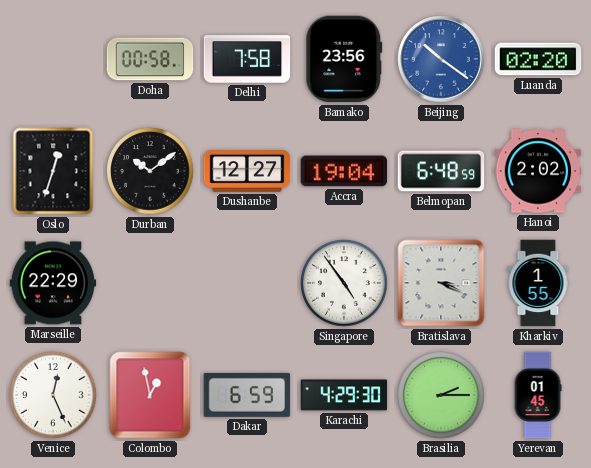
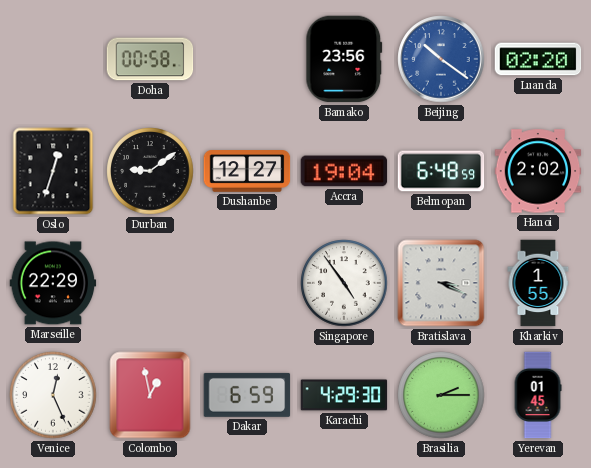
Delhi: 7:58 -> none (247, 59)
Durban: 10:09 -> 9:09 (150, 171)
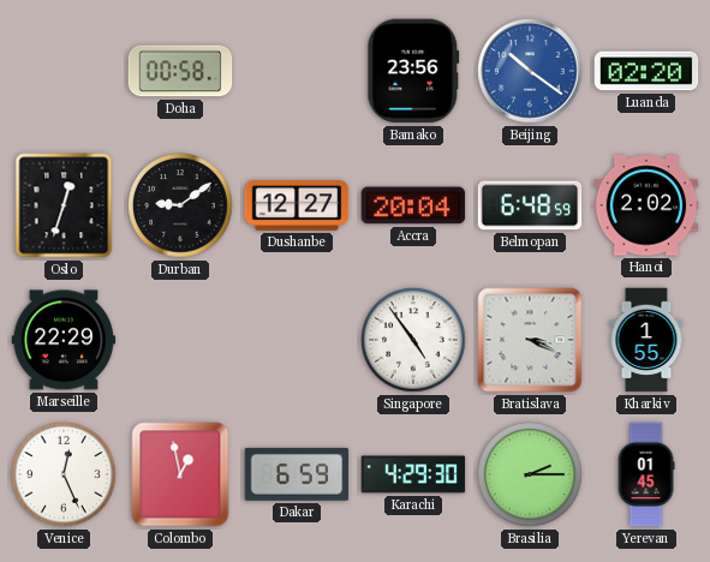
Accra: 19:04 -> 20:04 (413, 205)
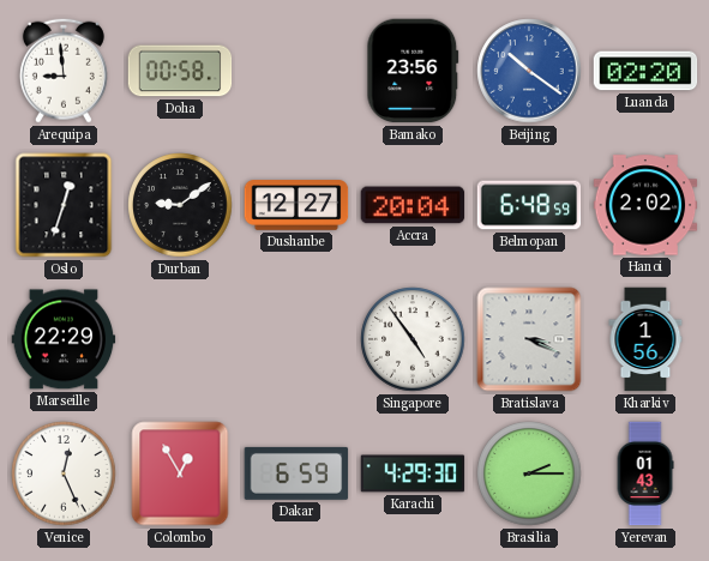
Arequipa: none -> 8:59 (64, 71)
Kharkiv: 1:55 -> 1:56 (645, 339)
Colombo: 12:58 -> 12:55 (180, 473)
Yerevan: 01:45 -> 01:43 (645, 473)
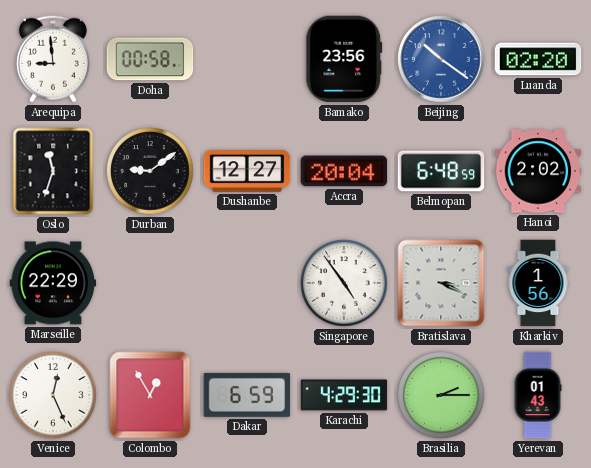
Oslo: 12:33 -> 11:33 (53, 171)
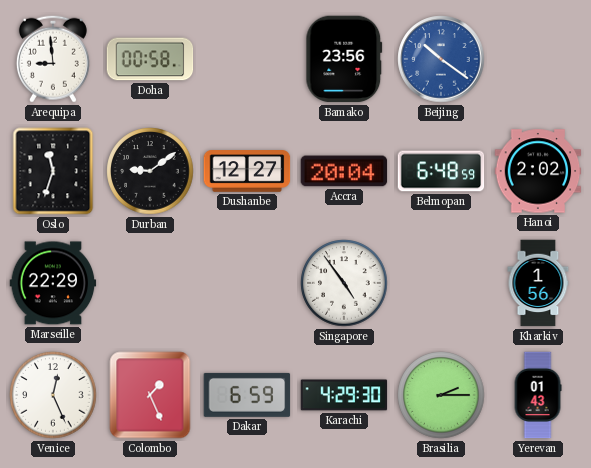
Luanda: 02:20 -> none (538, 59)
Bratislava: 3:19 -> none (441, 283)
Colombo: 12:55 -> 1:26 (150, 395)
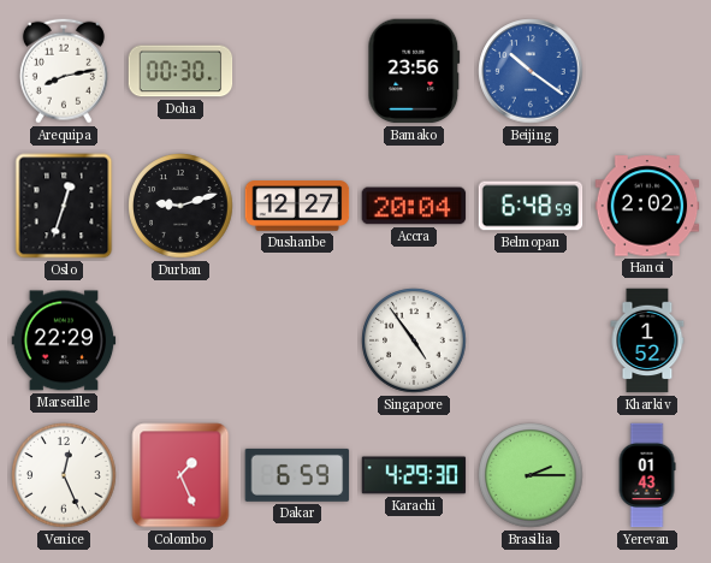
Arequipa: 8:59 -> 8:13 (64, 71)
Doha: 00:58 -> 00:30 (180, 71)
Oslo: 11:33 -> 12:33 (64, 206)
Durban: 9:09 -> 9:12 (180, 206)
Kharkiv: 1:56 -> 1:52 (647, 340)
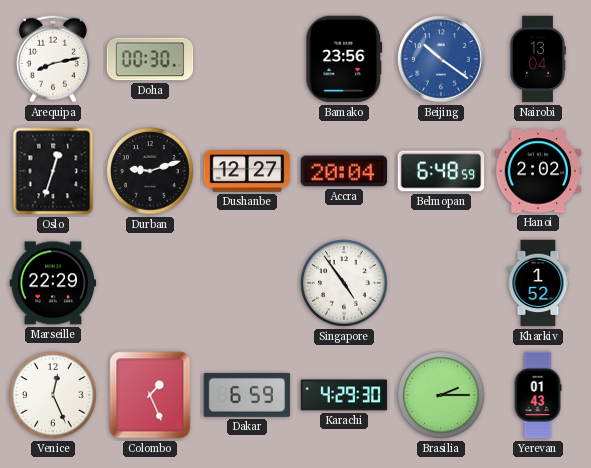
Nairobi: none -> 13:04 (538, 59)
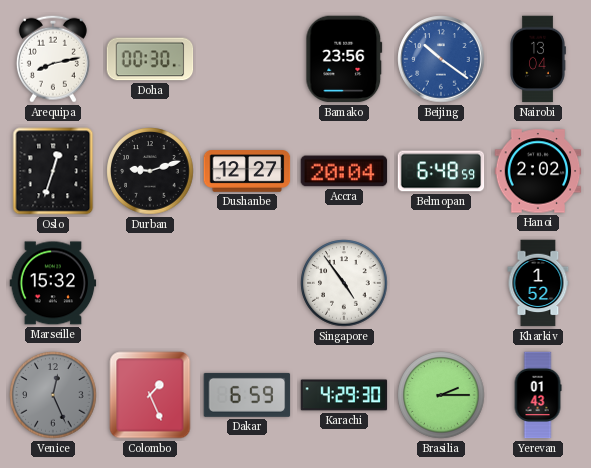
Marseille: 22:29 -> 15:32 (53, 283)
Venice dial: white -> grey (53, 395)
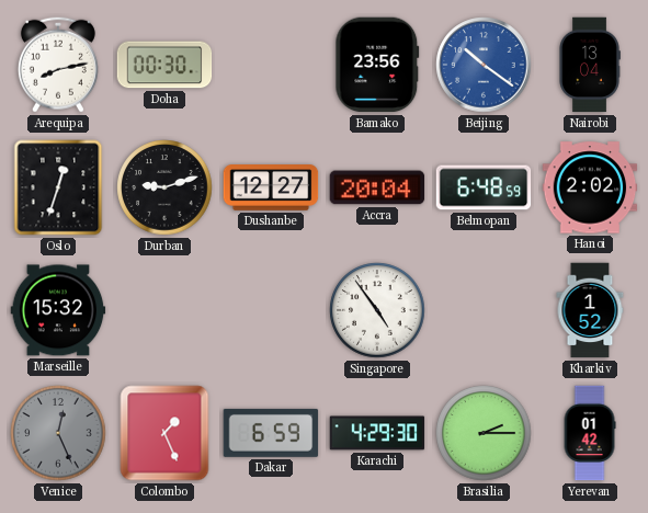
Yerevan: 01:43 -> 01:42 (590, 433)
